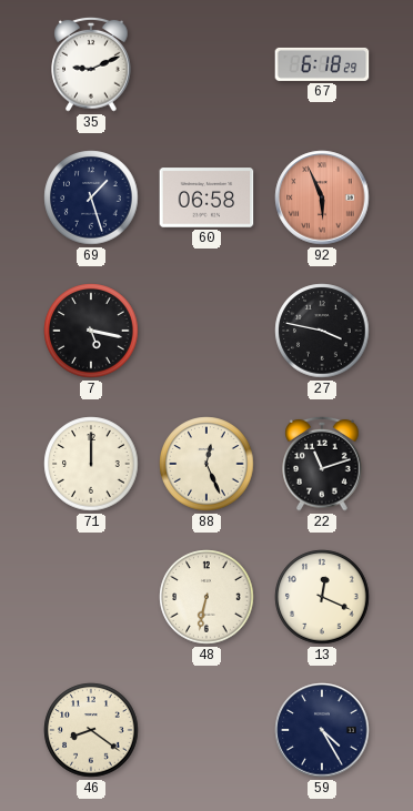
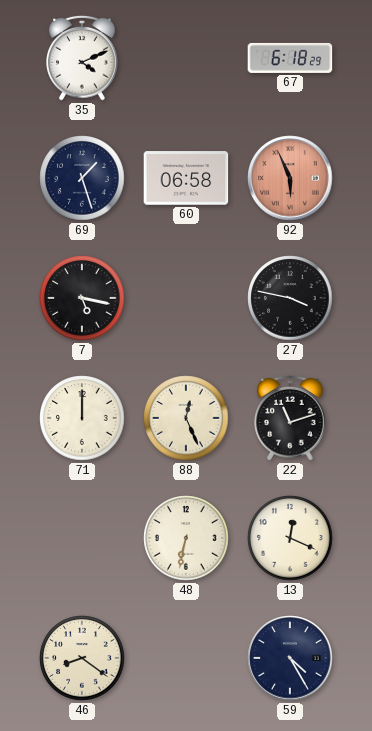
35: 9:11 -> 4:11 (82, 58)
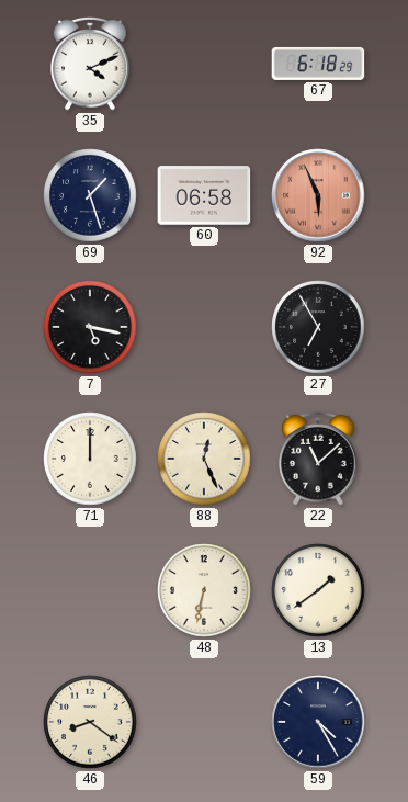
27: 3:47 -> 6:55 (318, 327)
22: 11:12 -> 11:08 (318, 459)
13: 12:19 -> 1:39 (318, 590)
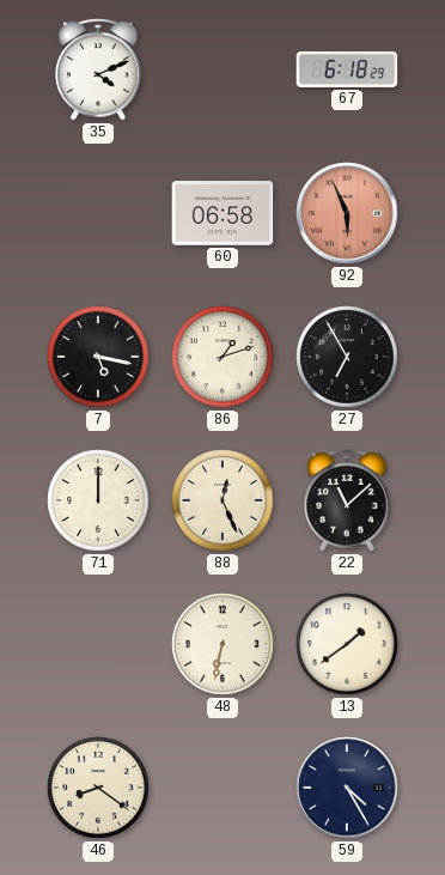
69: 1:27 -> none (90, 195)
86: none -> 1:12 (222, 357)
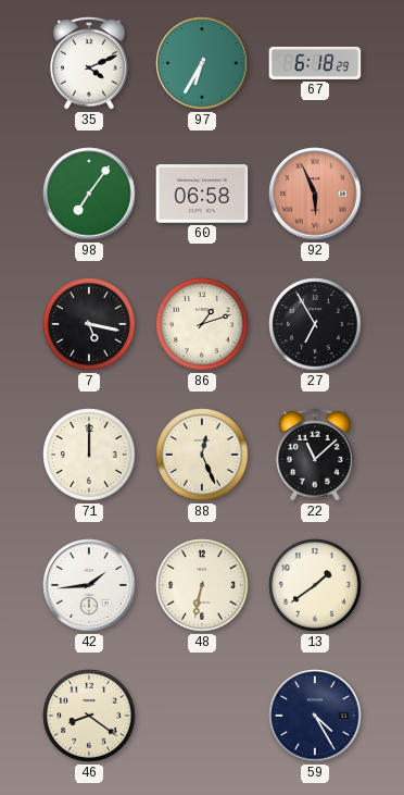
97: none -> 6:35 (202, 63)
98: none -> 7:06 (89, 194)
42: none -> 1:44 (89, 585)
